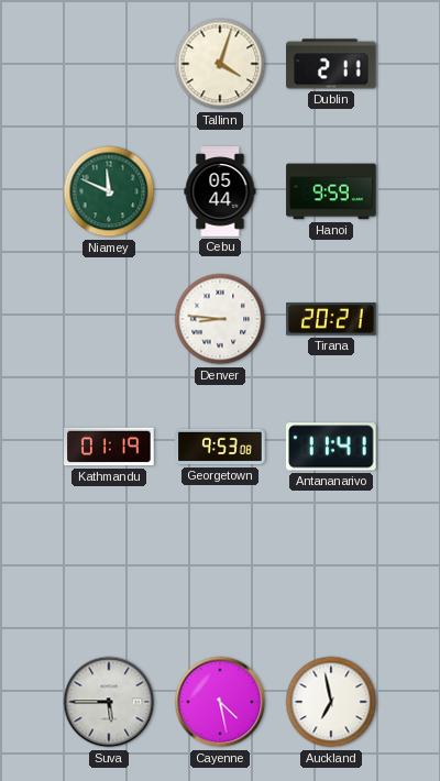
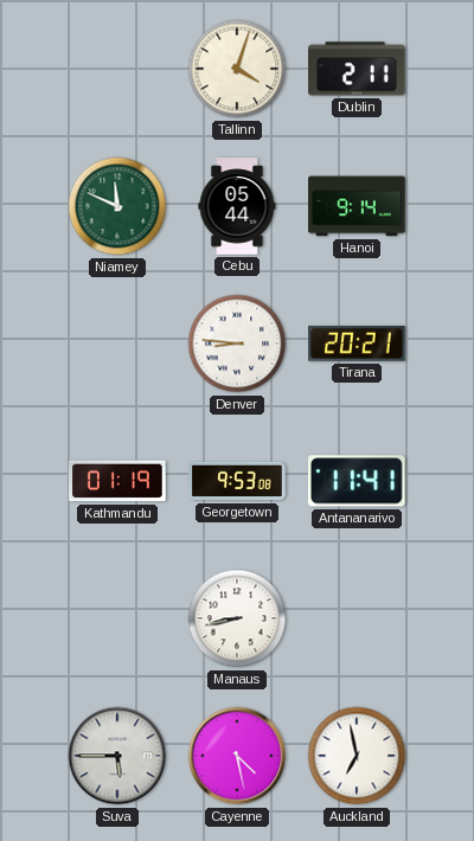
Hanoi: 9:59 -> 9:14 (357, 206)
Manaus: none -> 8:43 (237, 618)
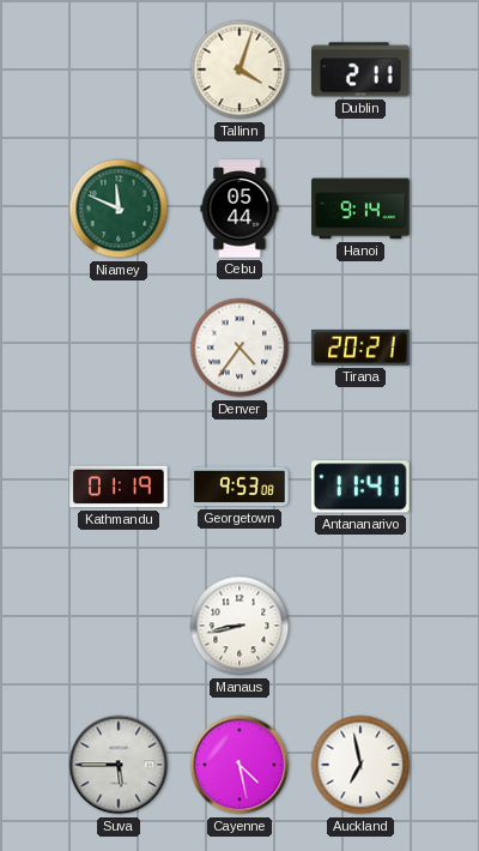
Denver: 8:46 -> 4:36 (239, 348)
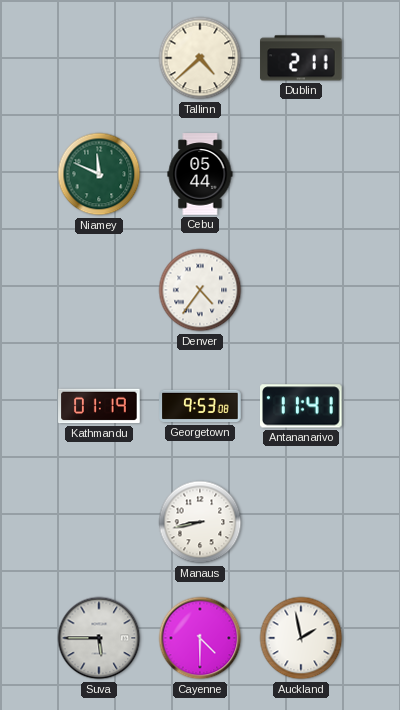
Tallinn: 4:03 -> 4:38 (200, 58)
Hanoi: 9:14 -> none (360, 209)
Tirana: 20:21 -> none (360, 348)
Cayenne: 4:28 -> 4:30 (200, 638)
Auckland: 6:58 -> 1:58 (301, 638)
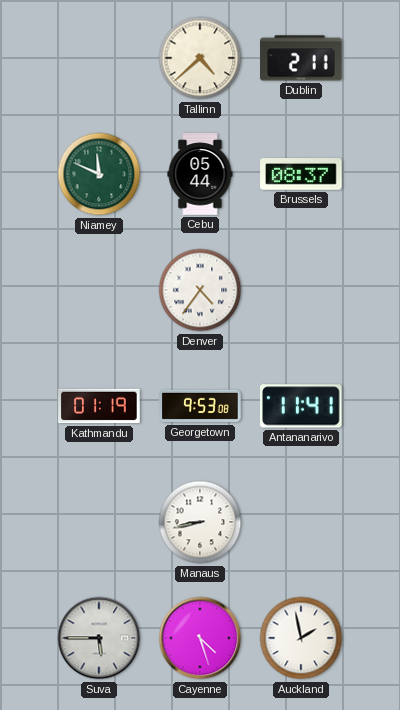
Brussels: none -> 08:37 (301, 174)
Cayenne: 4:30 -> 4:27 (200, 638)
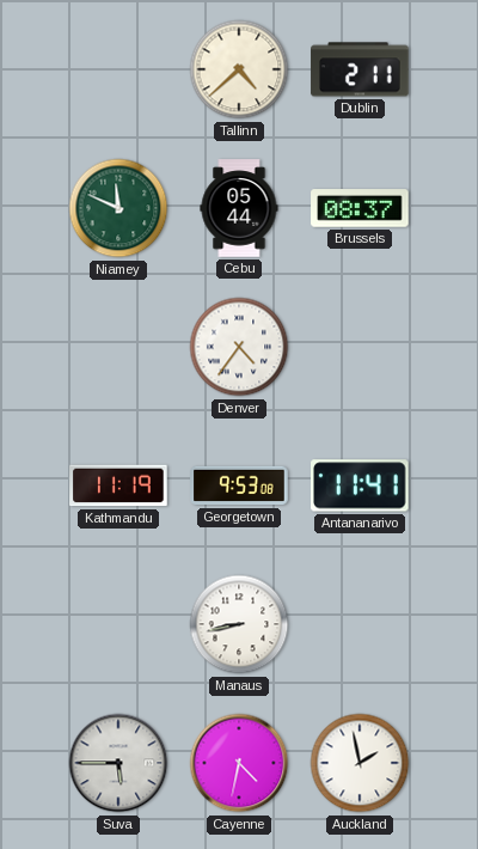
Kathmandu: 01:19 -> 11:19 (118, 485)
Cayenne: 4:27 -> 4:32 (239, 763)
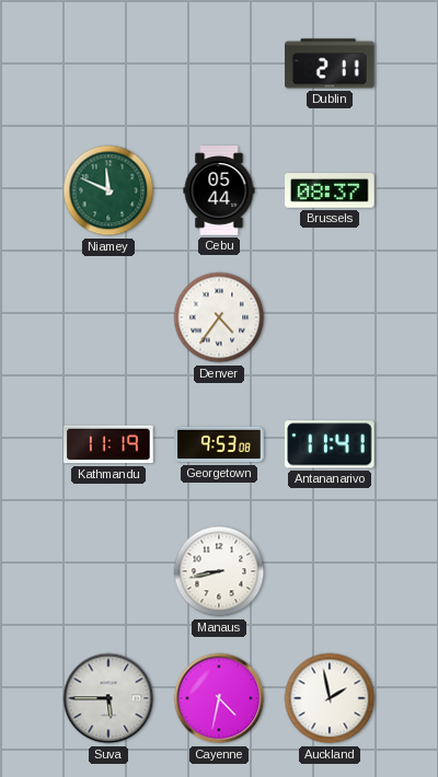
Tallinn: 4:38 -> none (239, 69)
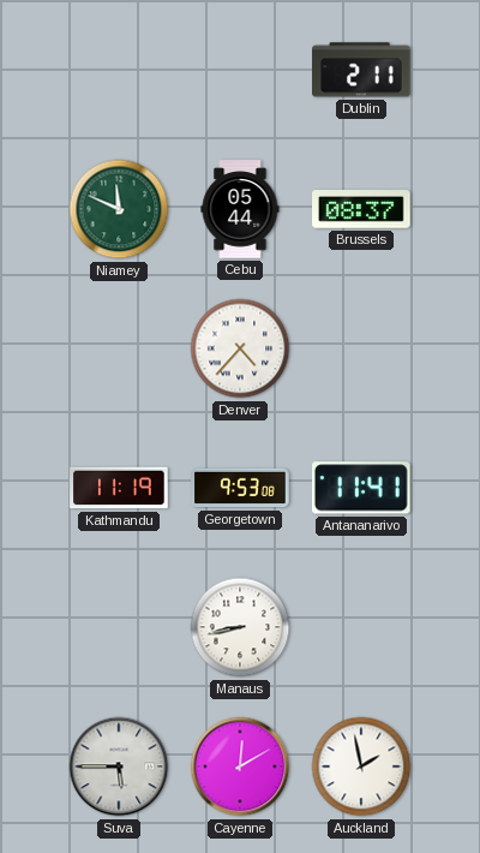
Denver: 4:36 -> 4:37 (240, 348)
Cayenne: 4:32 -> 12:10 (240, 766)
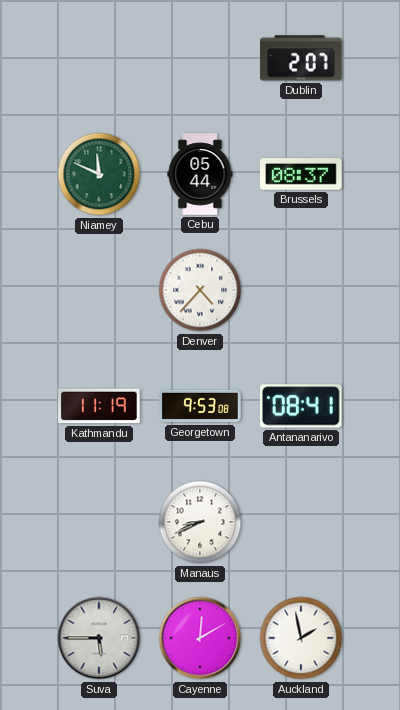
Dublin: 2:11 -> 2:07 (301, 58)
Antananarivo: 11:41 -> 08:41 (302, 406)
Manaus: 8:43 -> 8:41 (200, 522)
